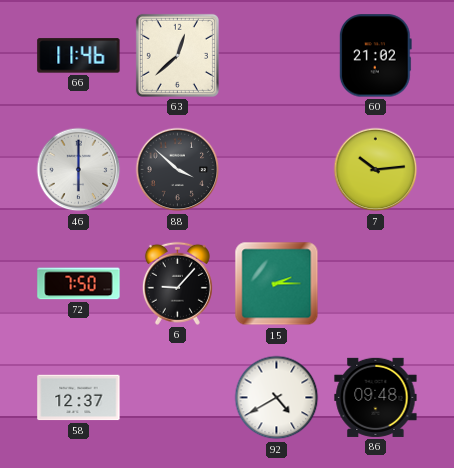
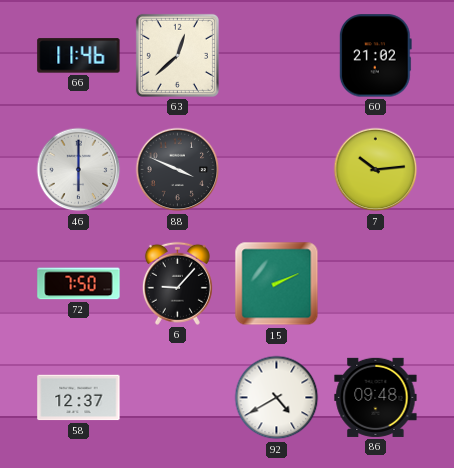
88: 3:52 -> 3:49 (178, 170)
15: 2:15 -> 2:11 (277, 284)
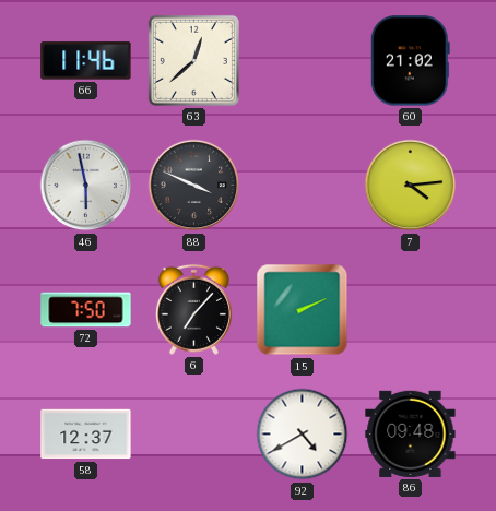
46: 6:00 -> 5:58 (86, 186)
7: 10:14 -> 4:14 (411, 186)
6: 9:07 -> 7:07 (193, 309)
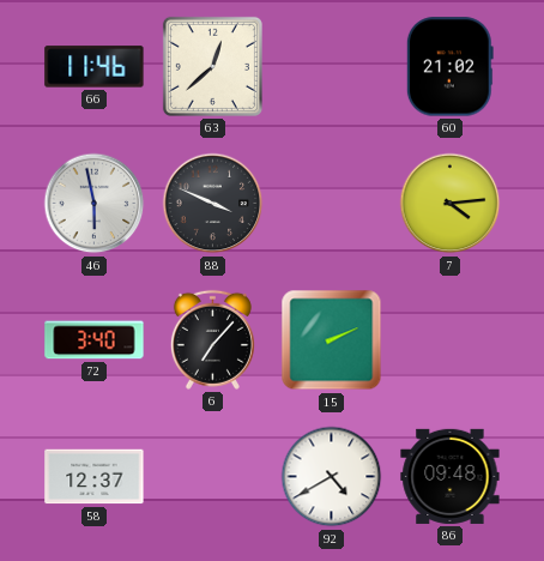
72: 7:50 -> 3:40 (95, 340)
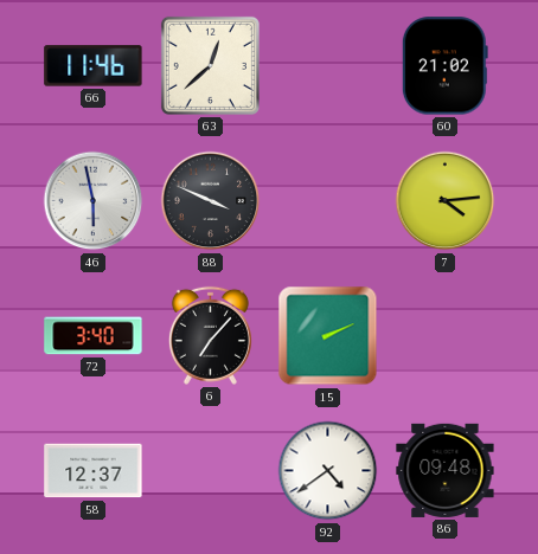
92: 4:40 -> 4:39 (328, 471)
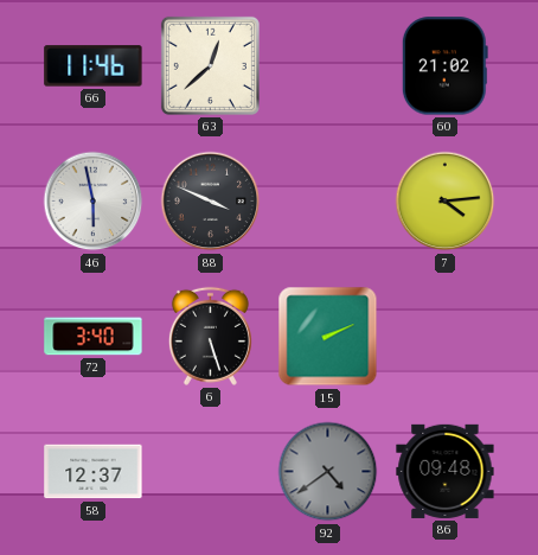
6: 7:07 -> 5:27 (210, 336)
92 dial: white -> grey (328, 472)
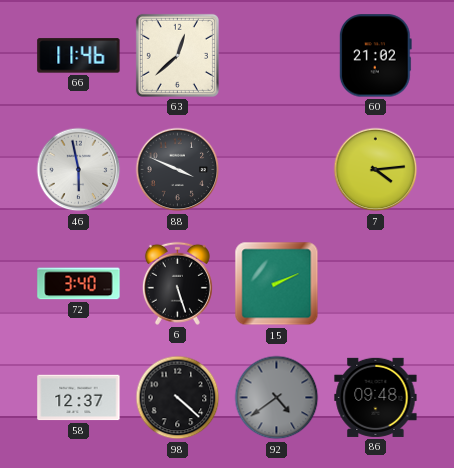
98: none -> 4:22 (178, 398)
